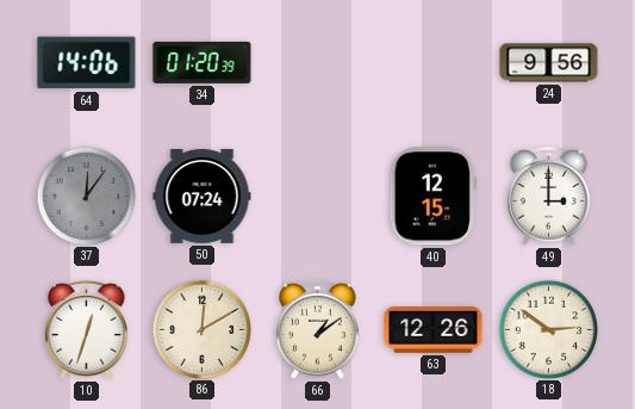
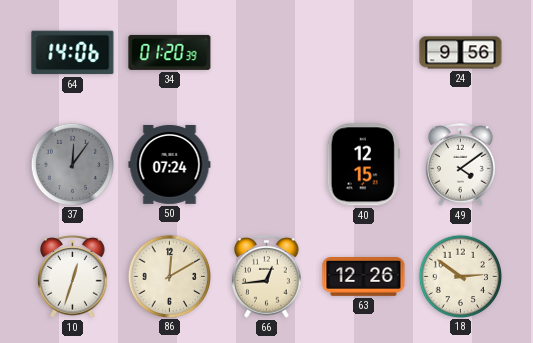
49: 3:00 -> 4:09 (461, 165)
66: 1:09 -> 12:44 (267, 277)
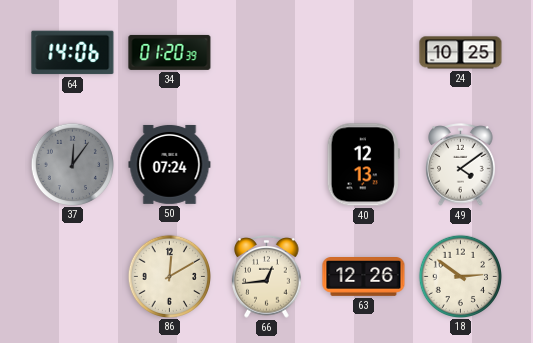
24: 9:56 -> 10:25 (461, 53)
40: 12:15 -> 12:13 (363, 165)
10: 12:33 -> none (73, 277)
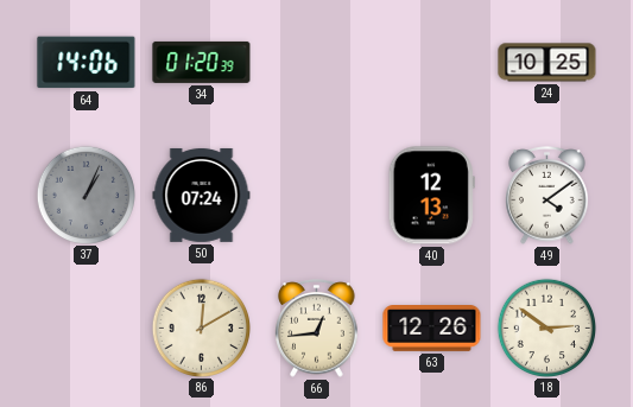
37: 12:06 -> 1:04 (86, 195)
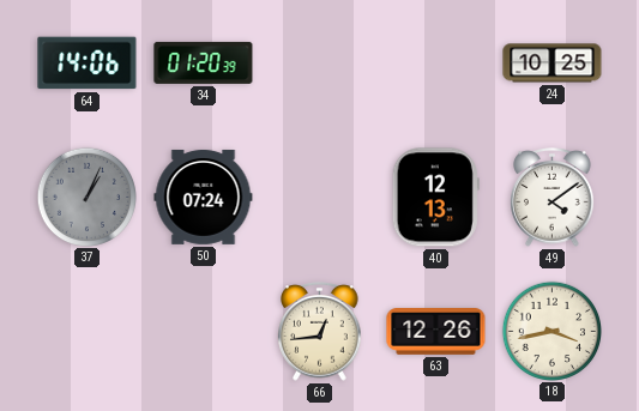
86: 12:10 -> none (201, 327)
18: 2:51 -> 3:43 (551, 331)
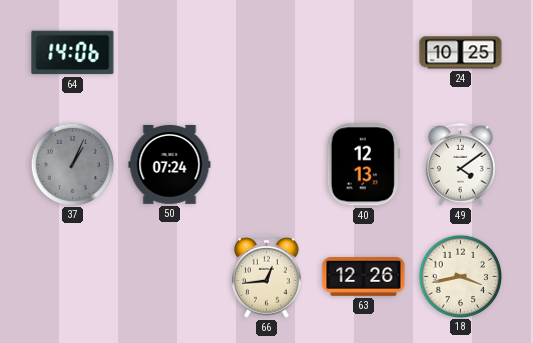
34: 01:20 -> none (204, 62)
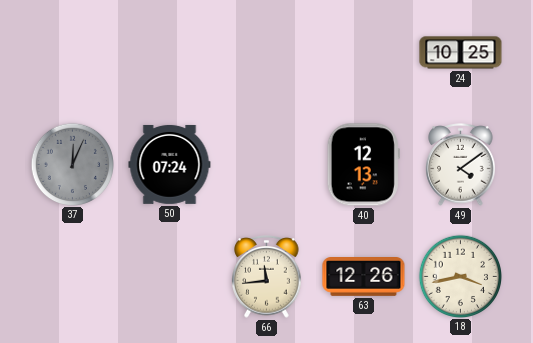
64: 14:06 -> none (73, 53)
37: 1:04 -> 12:04 (72, 164)
66: 12:44 -> 11:44 (267, 277)
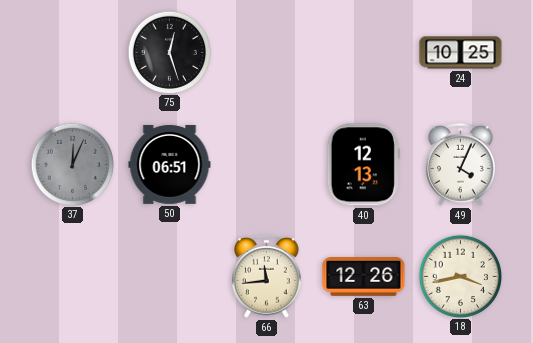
75: none -> 12:27 (169, 52)
50: 07:24 -> 06:51 (170, 164)
49: 4:09 -> 4:04 (461, 165)
